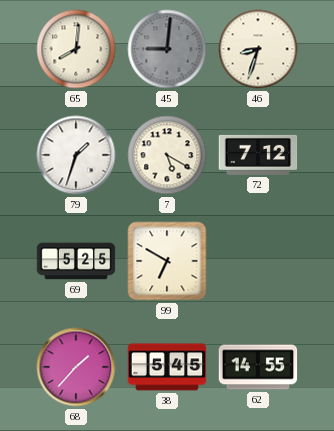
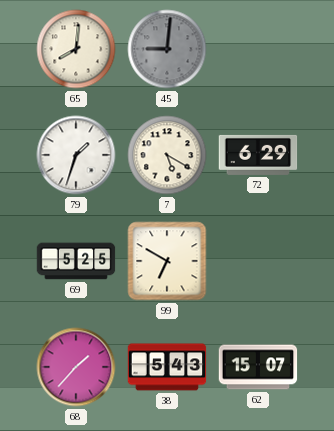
46: 8:33 -> none (258, 49)
72: 7:12 -> 6:29 (258, 155)
38: 5:45 -> 5:43 (167, 367)
62: 14:55 -> 15:07 (258, 367)
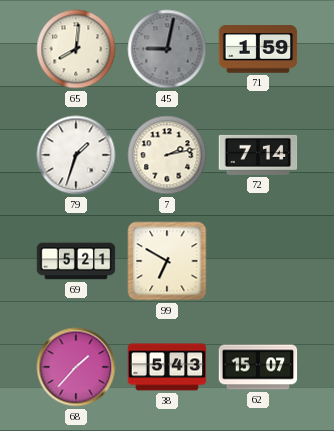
45: 9:01 -> 9:02 (167, 49)
71: none -> 1:59 (258, 49)
7: 5:20 -> 2:13 (167, 155)
72: 6:29 -> 7:14 (258, 155)
69: 5:25 -> 5:21 (76, 261)
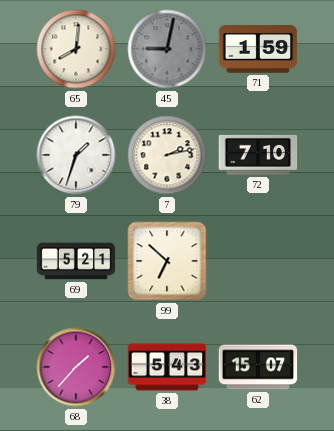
72: 7:14 -> 7:10 (258, 155)
99: 6:50 -> 6:52 (167, 261)
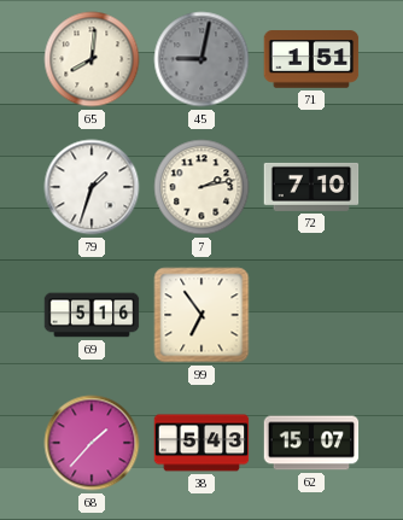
71: 1:59 -> 1:51 (311, 59)
69: 5:21 -> 5:16 (92, 315)
99: 6:52 -> 6:54 (201, 315)
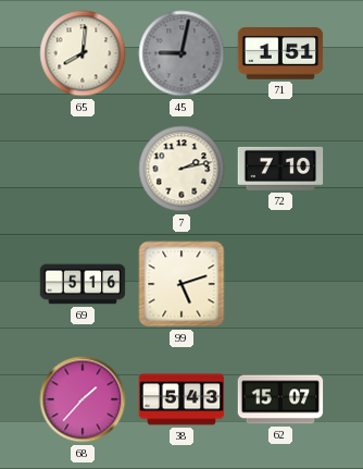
79: 1:33 -> none (92, 187)
99: 6:54 -> 5:12 (181, 284)
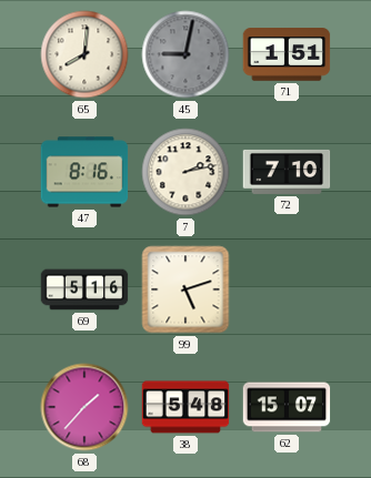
47: none -> 8:16 (84, 172)
38: 5:43 -> 5:48 (185, 407)
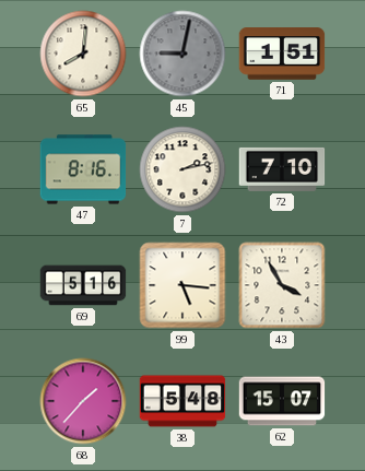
99: 5:12 -> 5:16 (182, 285)
43: none -> 3:55 (282, 285)
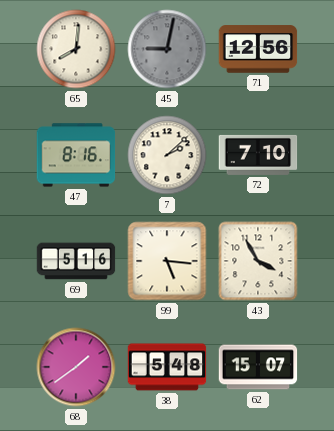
71: 1:51 -> 12:56 (258, 49)
7: 2:13 -> 2:08 (167, 155)
68: 1:37 -> 1:39 (76, 367)
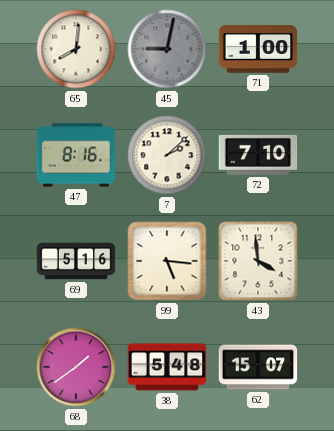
71: 12:56 -> 1:00 (258, 49)
43: 3:55 -> 3:59 (258, 261)
